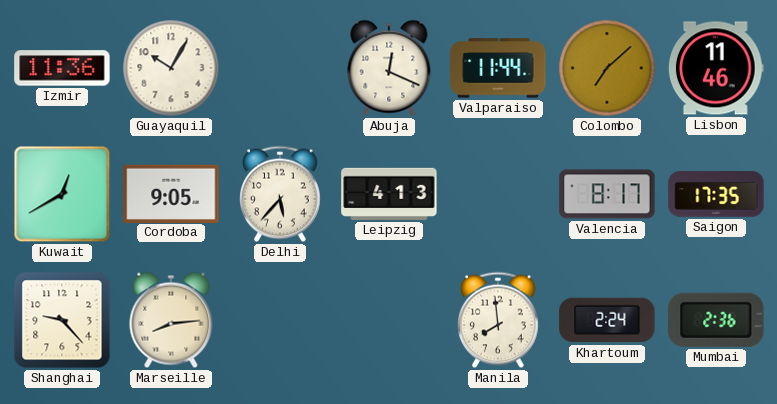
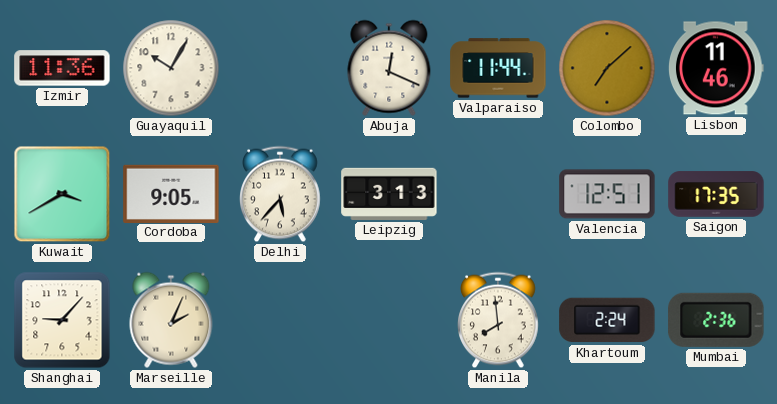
Kuwait: 12:40 -> 3:40 (62, 194)
Leipzig: 4:13 -> 3:13 (389, 194)
Valencia: 8:17 -> 12:51 (607, 194)
Shanghai: 9:23 -> 9:07 (62, 320)
Marseille: 8:14 -> 2:04 (171, 320)
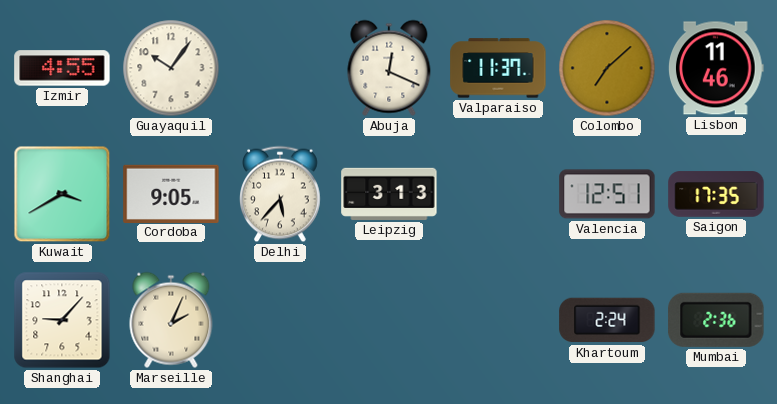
Izmir: 11:36 -> 4:55 (62, 68)
Guayaquil: 10:05 -> 10:06 (171, 68)
Valparaiso: 11:44 -> 11:37 (498, 68)
Manila: 7:59 -> none (499, 320)
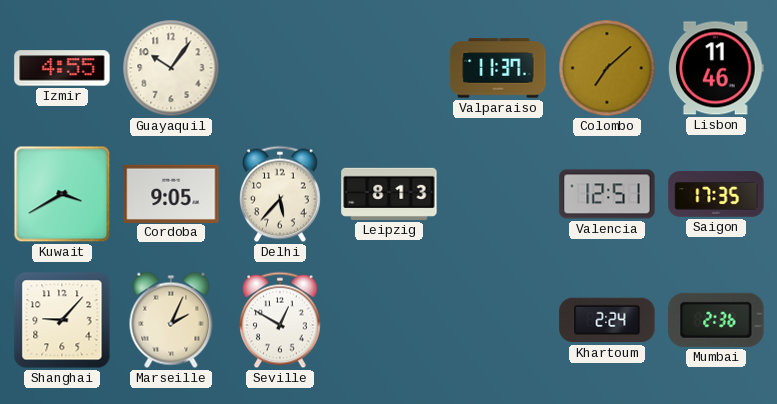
Abuja: 12:19 -> none (389, 68)
Leipzig: 3:13 -> 8:13 (389, 194)
Seville: none -> 12:50 (281, 320)
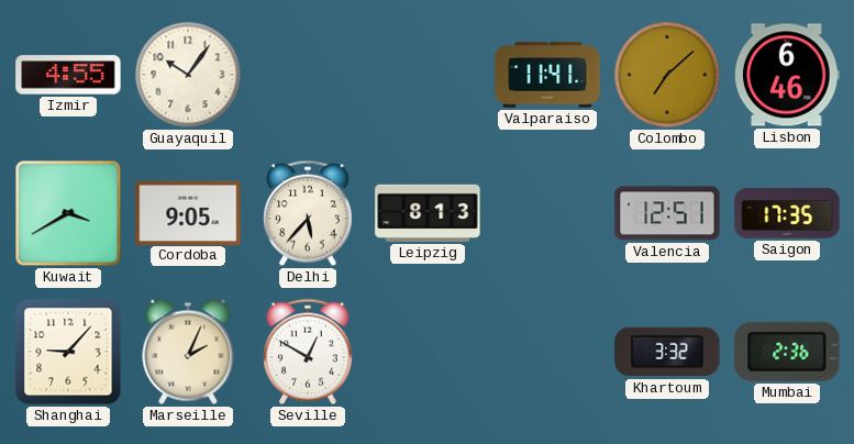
Valparaiso: 11:37 -> 11:41 (547, 75)
Lisbon: 11:46 -> 6:46 (787, 75)
Khartoum: 2:24 -> 3:32 (667, 352)
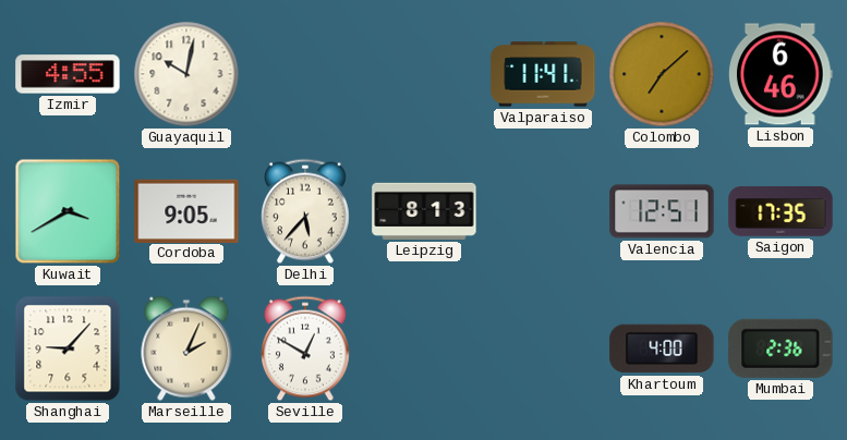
Guayaquil: 10:06 -> 10:02 (186, 74)
Khartoum: 3:32 -> 4:00 (662, 349)
